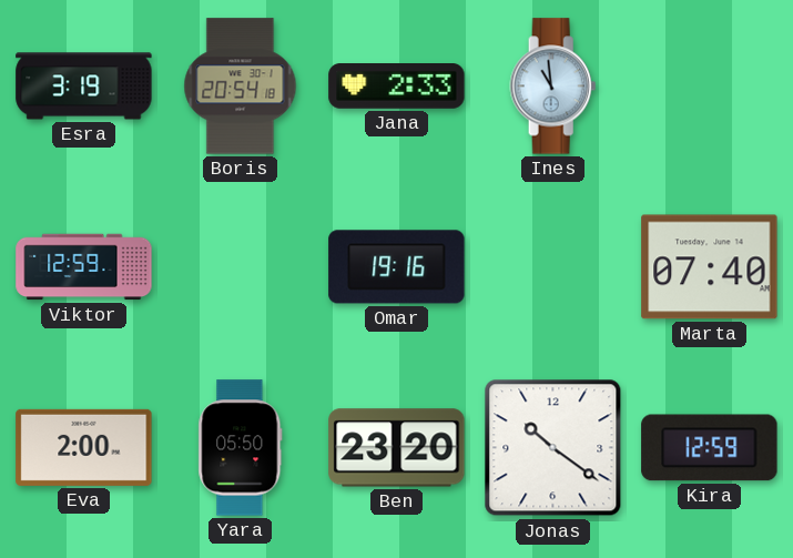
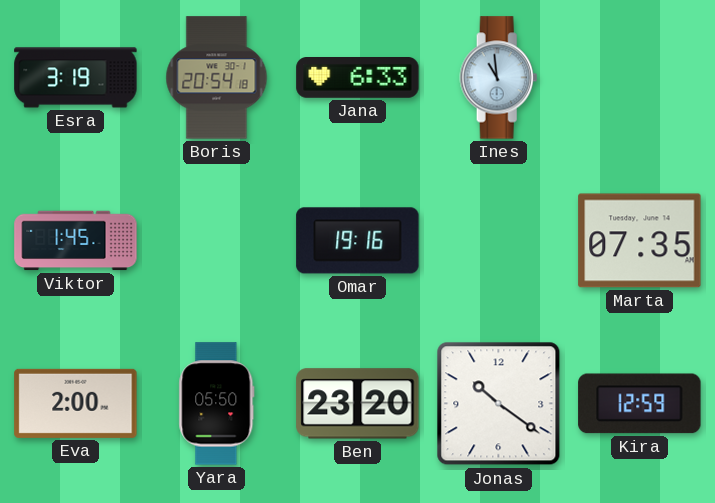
Jana: 2:33 -> 6:33 (358, 78)
Viktor: 12:59 -> 1:45 (76, 241)
Marta: 07:40 -> 07:35 (640, 241)
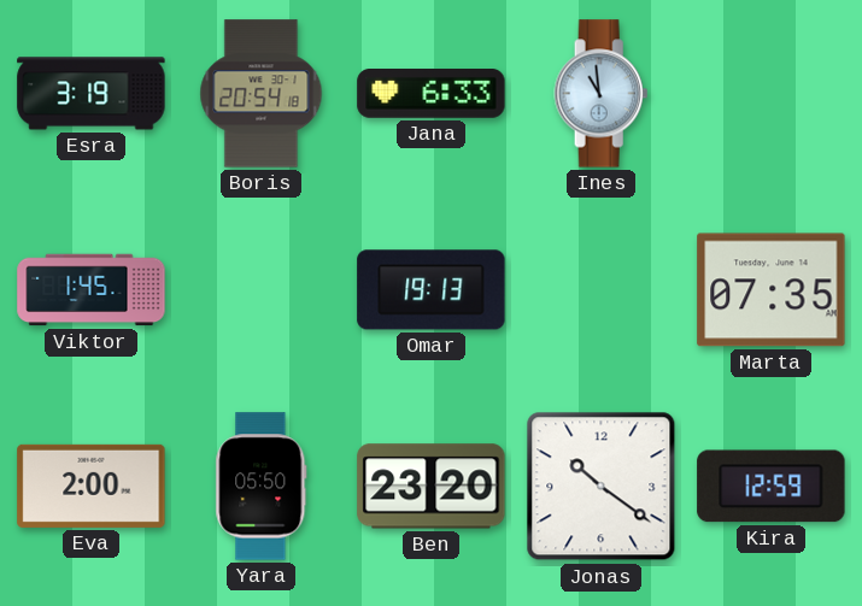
Omar: 19:16 -> 19:13 (432, 290)
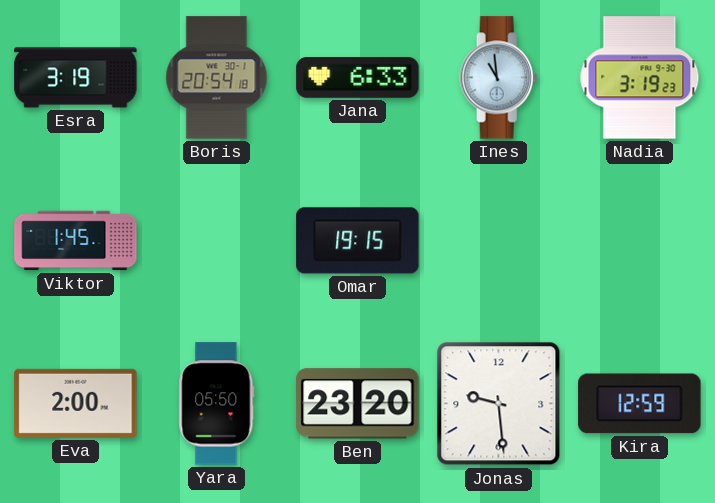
Nadia: none -> 3:19 (640, 78)
Omar: 19:13 -> 19:15 (358, 241)
Marta: 07:35 -> none (772, 290)
Jonas: 10:21 -> 9:29 (499, 404)
